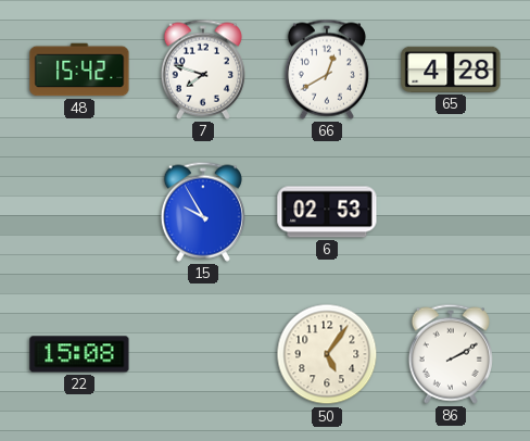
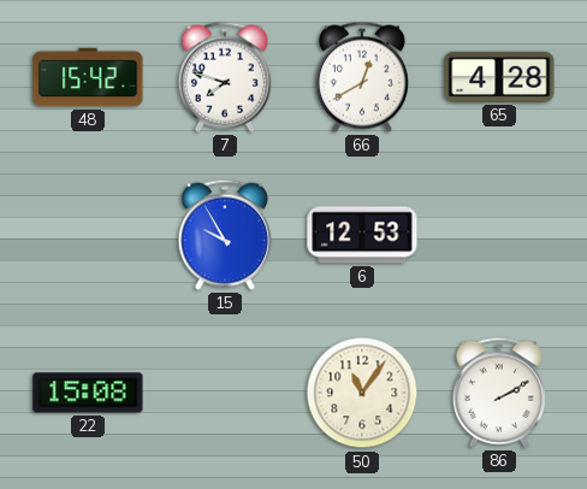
6: 02:53 -> 12:53 (362, 235)
50: 5:06 -> 11:06 (362, 393)
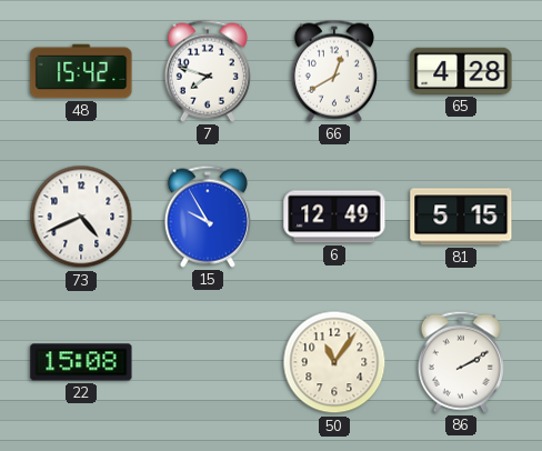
73: none -> 4:41 (81, 217)
6: 12:53 -> 12:49 (334, 217)
81: none -> 5:15 (461, 217)
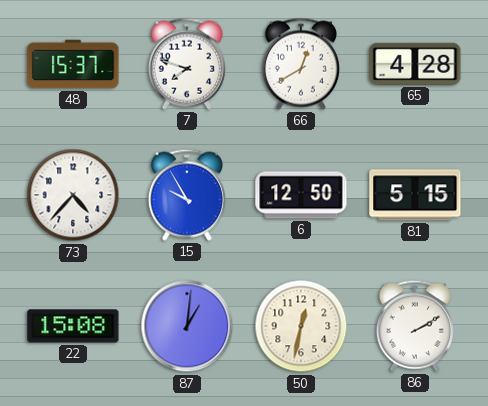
48: 15:42 -> 15:37 (73, 64)
73: 4:41 -> 4:37 (73, 195)
6: 12:49 -> 12:50 (301, 195)
87: none -> 1:01 (187, 326)
50: 11:06 -> 12:32 (301, 326)
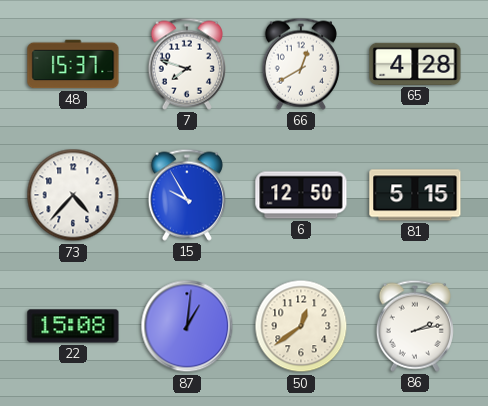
50: 12:32 -> 12:39 (301, 326)
86: 2:10 -> 2:13 (415, 326)
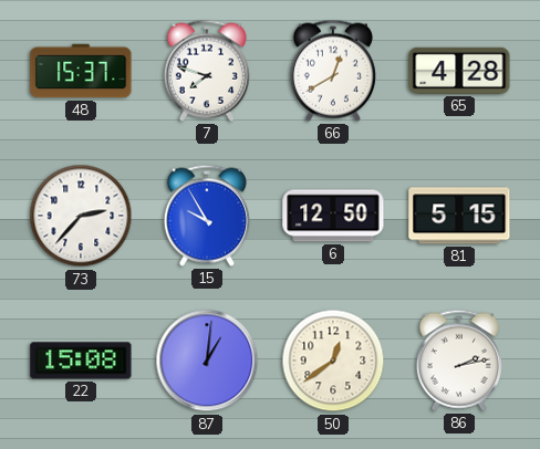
73: 4:37 -> 2:37 (81, 216)
